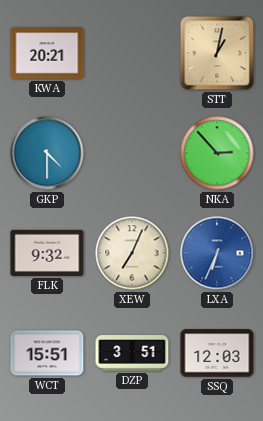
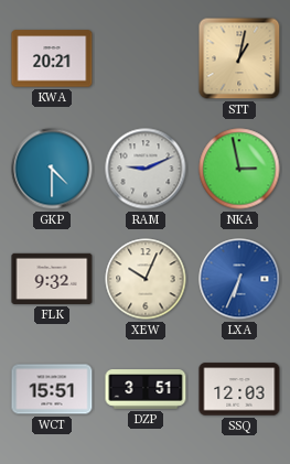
RAM: none -> 9:11 (146, 169)
NKA: 2:53 -> 2:58 (239, 169)
XEW: 7:04 -> 10:04 (146, 279)
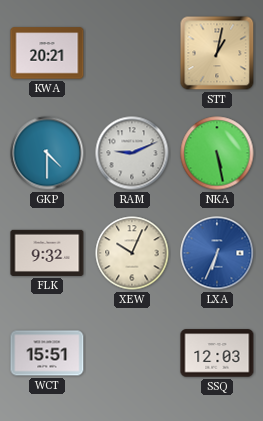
NKA: 2:58 -> 5:28 (217, 153)
DZP: 3:51 -> none (146, 389)
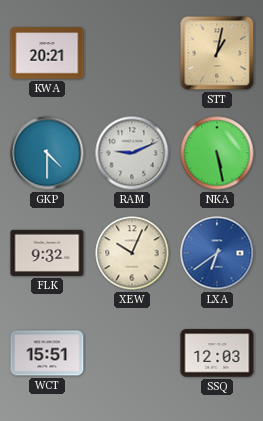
LXA: 6:34 -> 6:39 (217, 253)
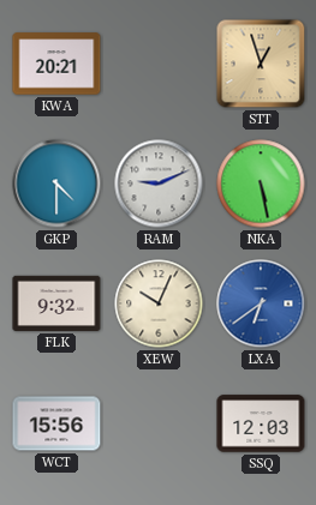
STT: 1:02 -> 12:57 (261, 64)
WCT: 15:51 -> 15:56 (56, 423)
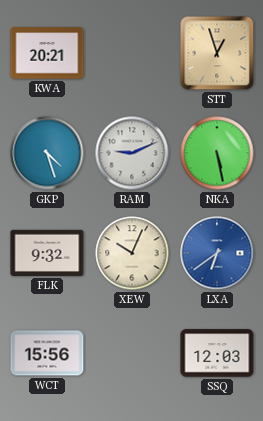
GKP: 4:30 -> 4:27 (47, 153)
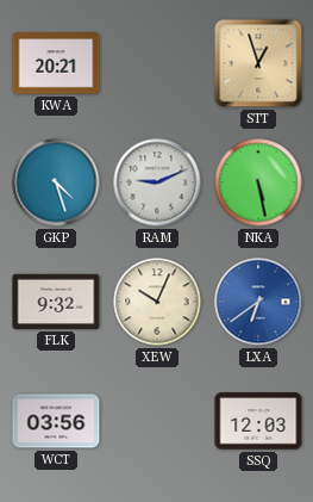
WCT: 15:56 -> 03:56 (56, 421)
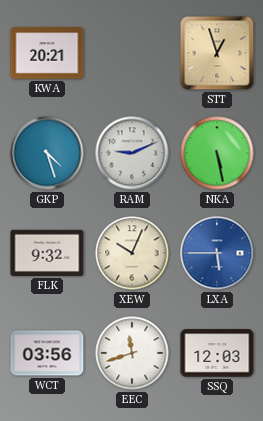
LXA: 6:39 -> 5:45 (217, 253)
EEC: none -> 11:42 (132, 353)
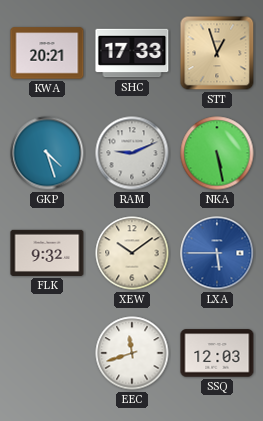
SHC: none -> 17:33 (132, 53)
XEW: 10:04 -> 10:09 (132, 253)
WCT: 03:56 -> none (47, 353)
